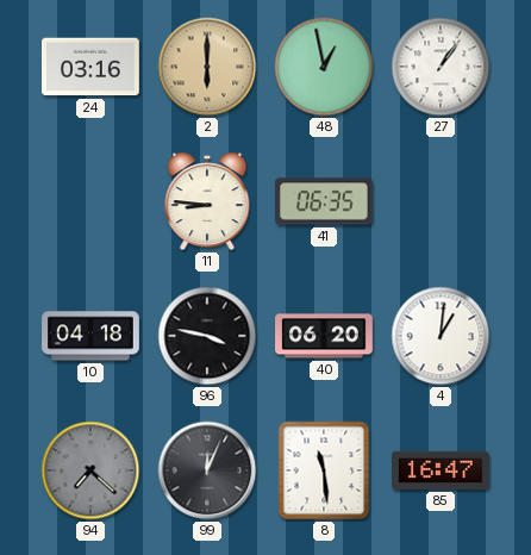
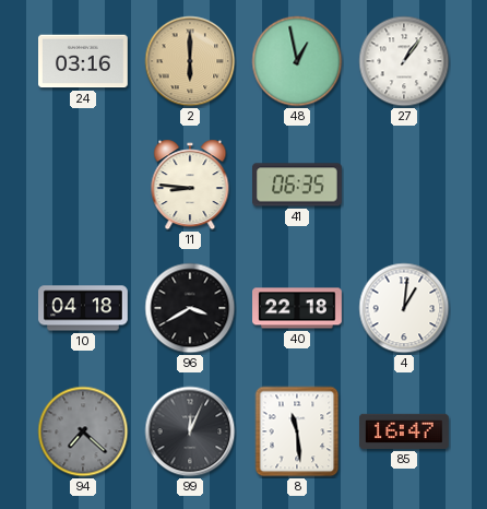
96: 3:47 -> 3:40 (190, 308)
40: 06:20 -> 22:18 (297, 308)
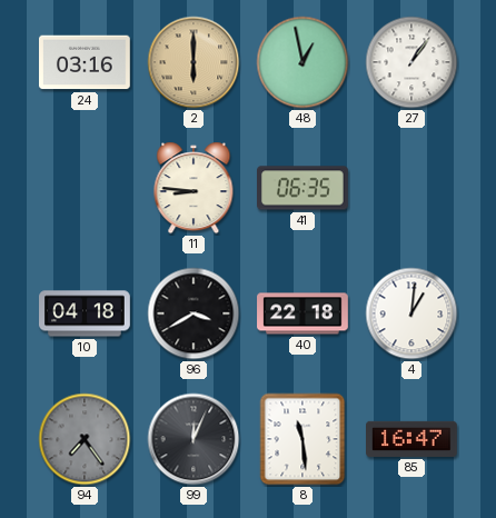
94: 7:22 -> 7:24 (85, 439)
